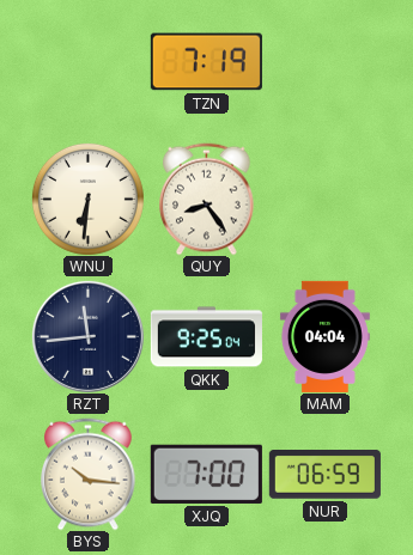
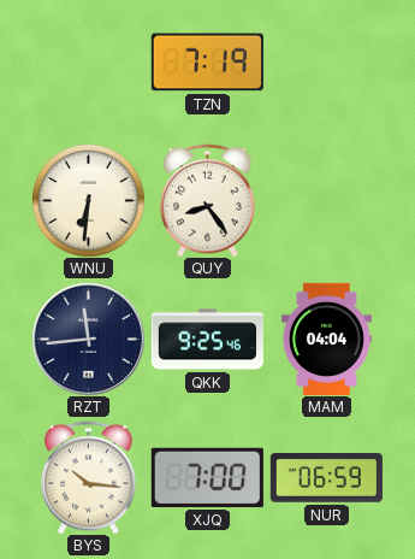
QKK: 9:25:04 -> 9:25:46 (207, 340)
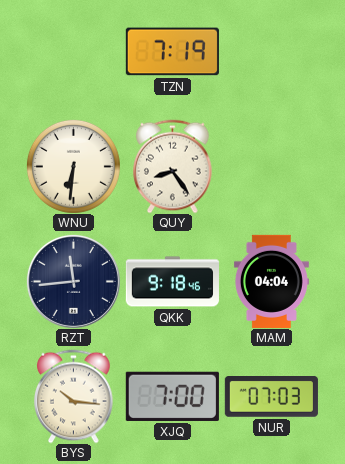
QKK: 9:25 -> 9:18 (172, 282)
NUR: 06:59 -> 07:03 (271, 397)
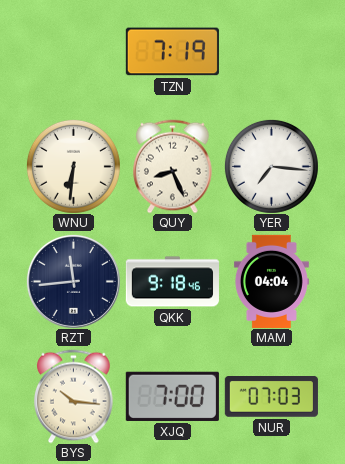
QUY: 8:24 -> 8:26 (173, 166)
YER: none -> 7:16 (271, 166)
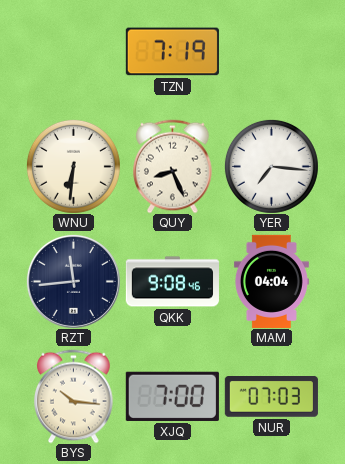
QKK: 9:18 -> 9:08 (172, 282)
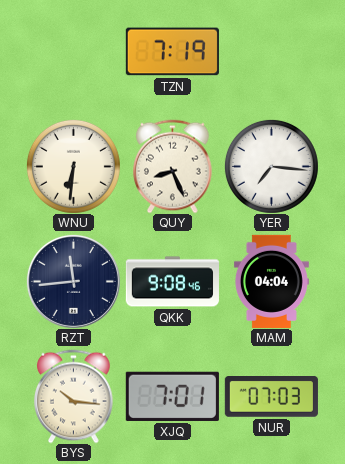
XJQ: 7:00 -> 7:01 (172, 396)
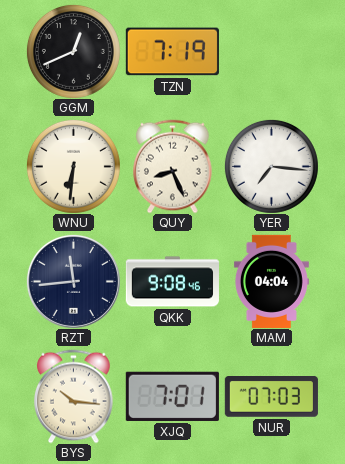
GGM: none -> 12:41 (73, 51)
